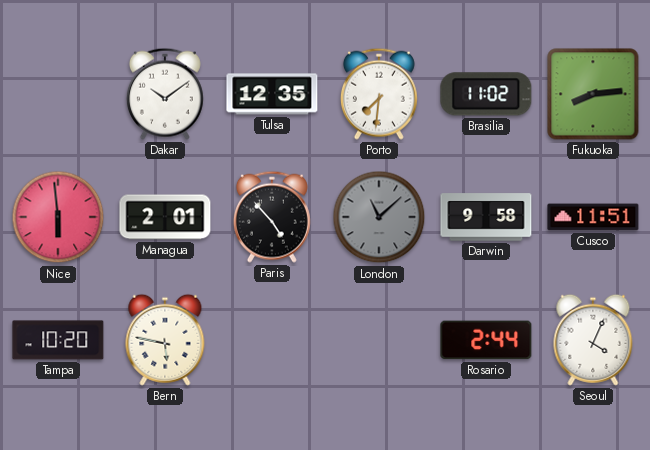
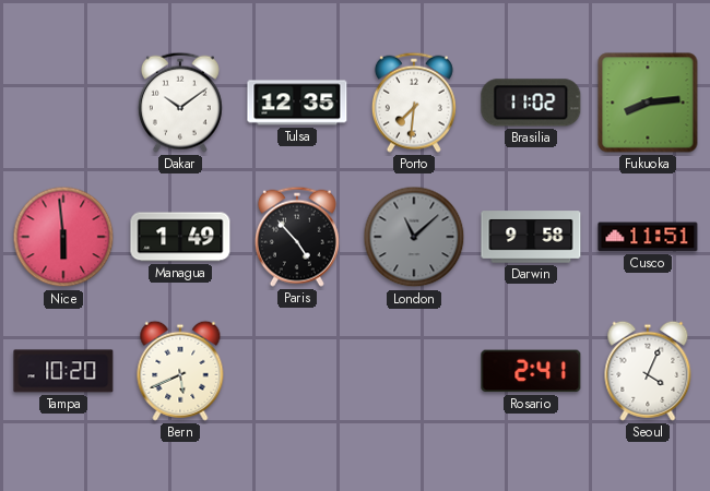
Managua: 2:01 -> 1:49 (180, 237)
Bern: 5:47 -> 5:41 (180, 371)
Rosario: 2:44 -> 2:41 (531, 371)
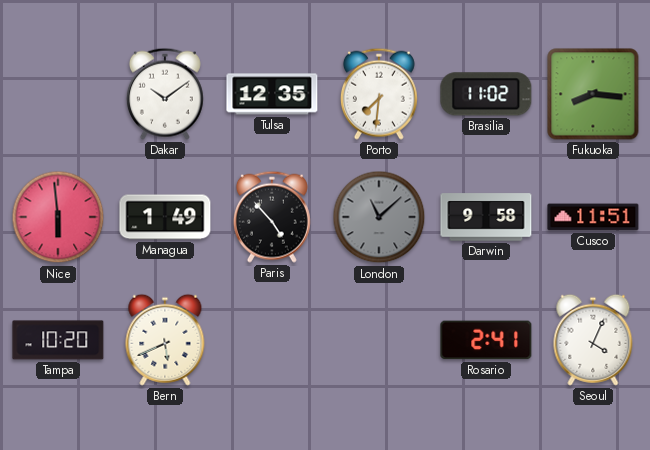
Fukuoka: 8:14 -> 8:16 (593, 94)
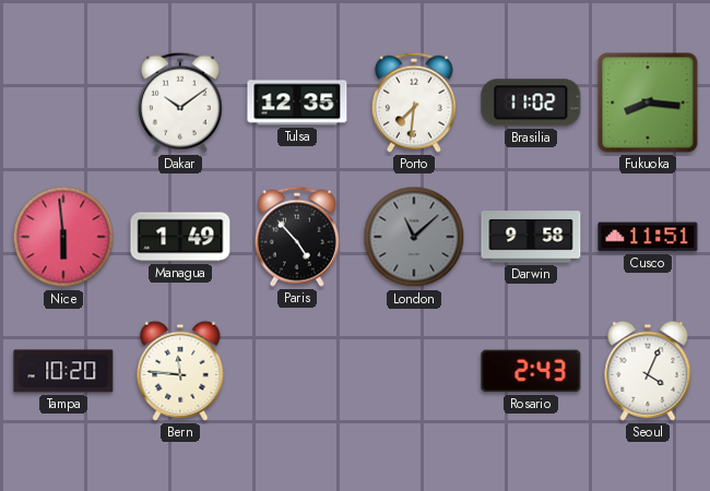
Bern: 5:41 -> 11:46 (180, 371)
Rosario: 2:41 -> 2:43 (531, 371)
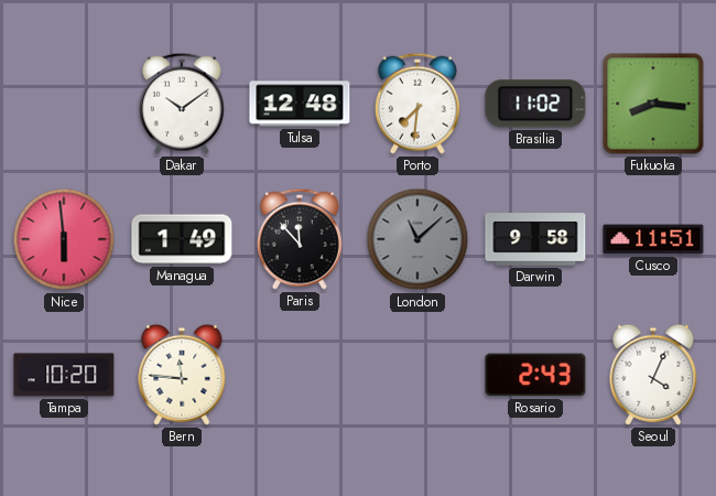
Tulsa: 12:35 -> 12:48 (300, 104)
Paris: 4:53 -> 11:53 (300, 239)
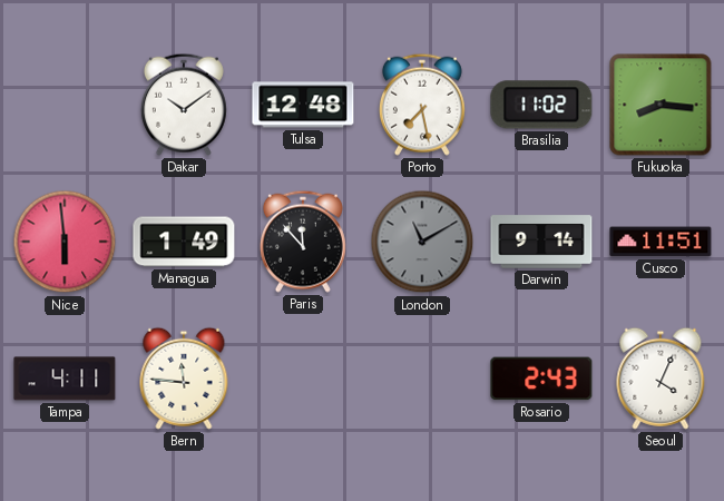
Porto: 7:31 -> 7:28 (422, 105)
London: 11:08 -> 11:10 (422, 242)
Darwin: 9:58 -> 9:14 (541, 242)
Tampa: 10:20 -> 4:11 (65, 379)
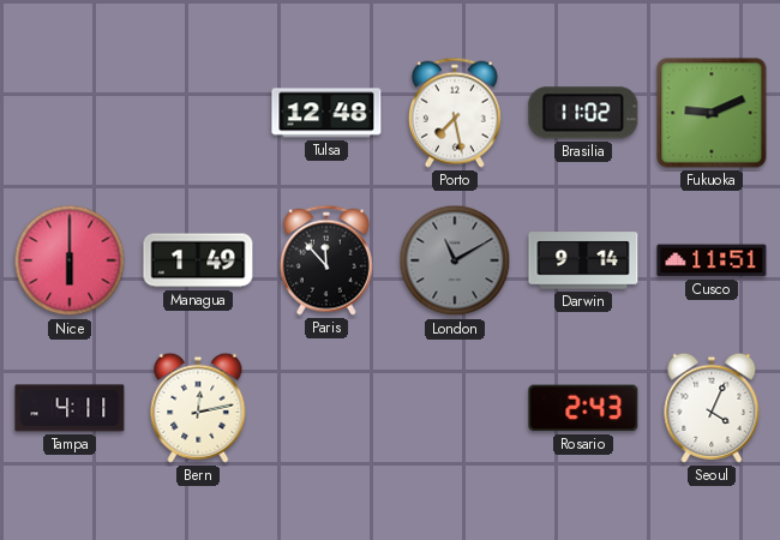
Dakar: 10:09 -> none (184, 105)
Fukuoka: 8:16 -> 9:11 (712, 113)
Nice: 5:59 -> 6:00 (70, 260)
Bern: 11:46 -> 12:13 (198, 408)
